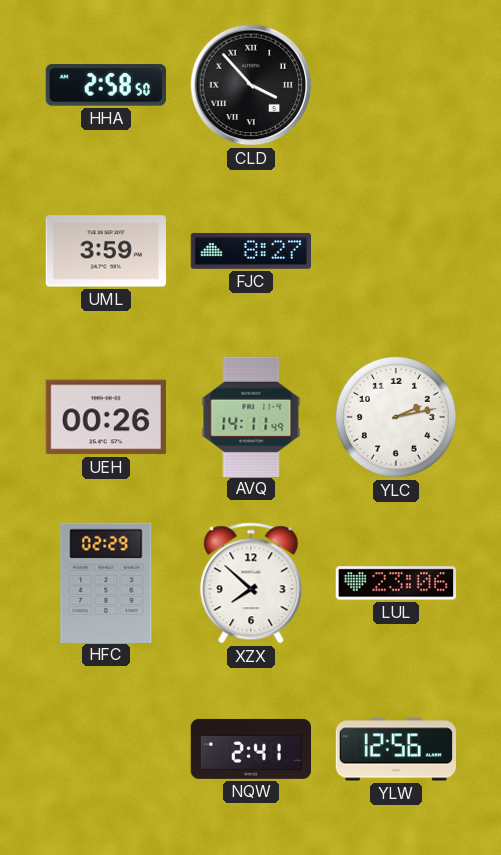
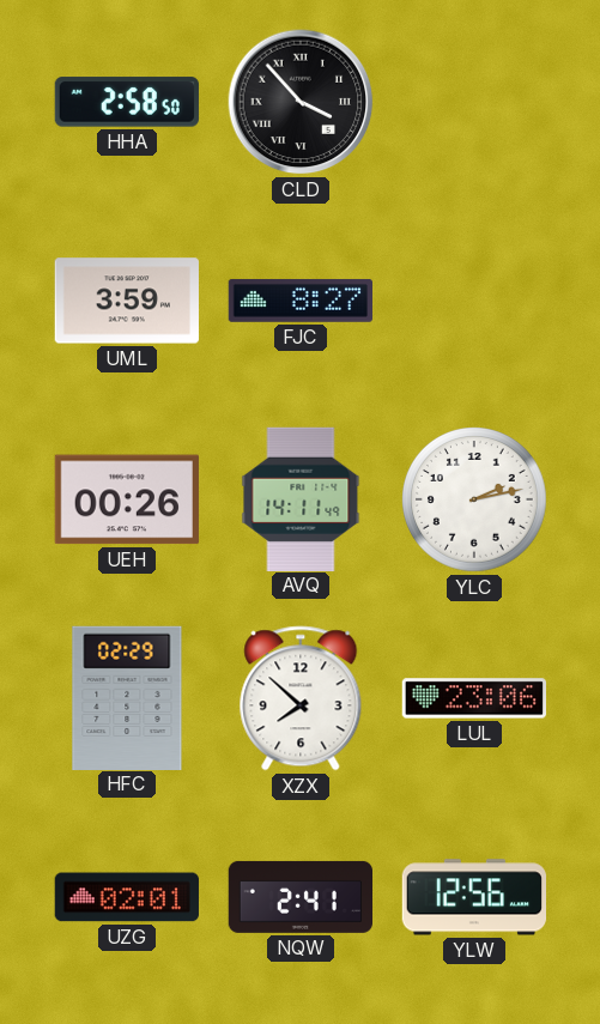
UZG: none -> 02:01 (127, 897)
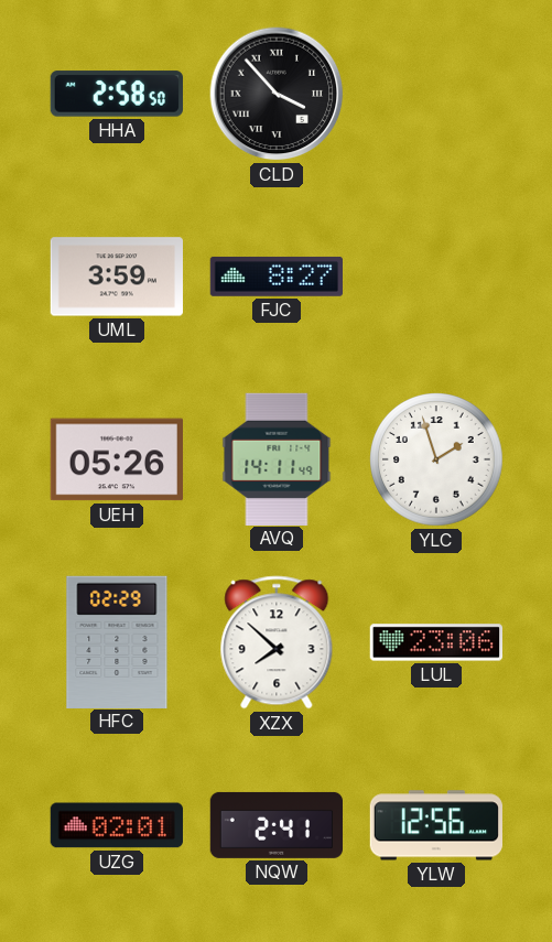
UEH: 00:26 -> 05:26 (117, 459)
YLC: 2:13 -> 1:57 (437, 461)
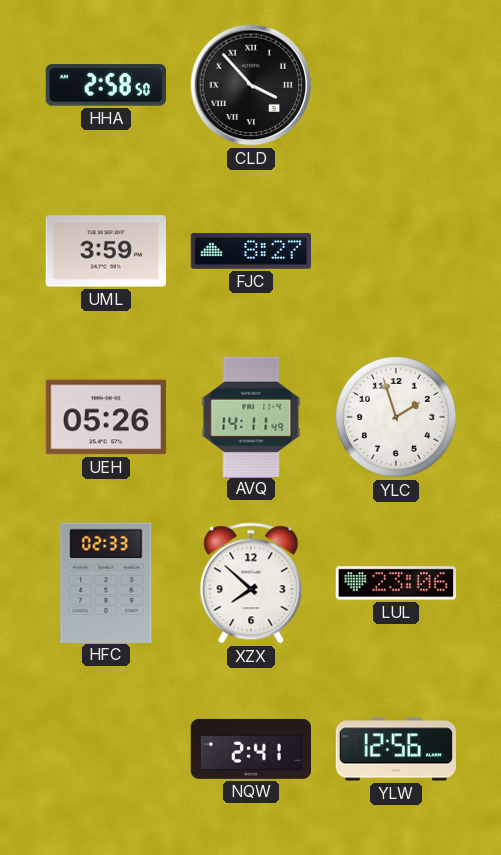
HFC: 02:29 -> 02:33 (106, 582)
UZG: 02:01 -> none (117, 825)
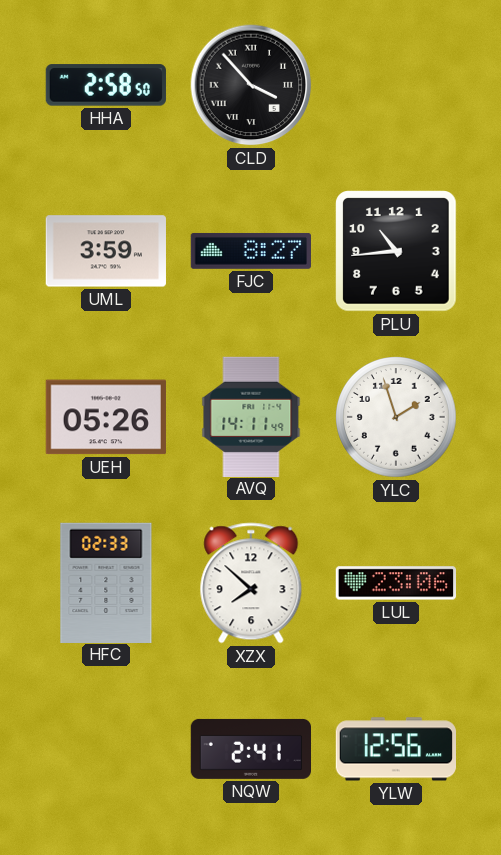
PLU: none -> 10:44 (396, 251)
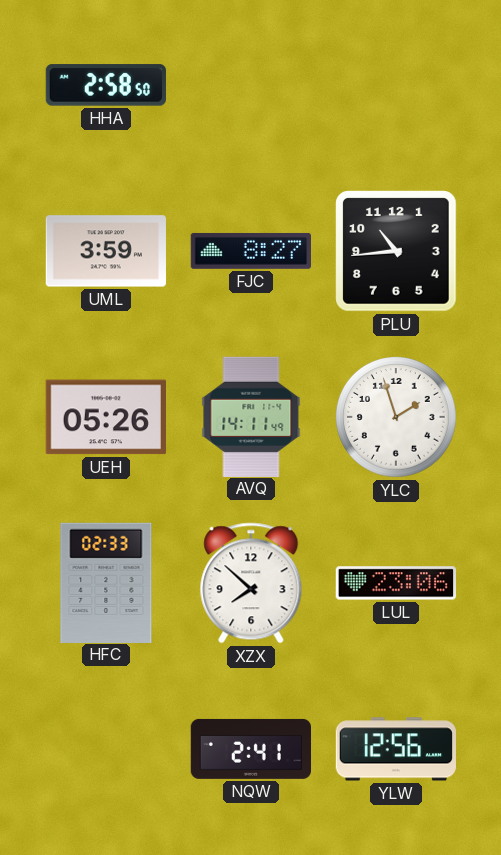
CLD: 3:53 -> none (251, 85)
